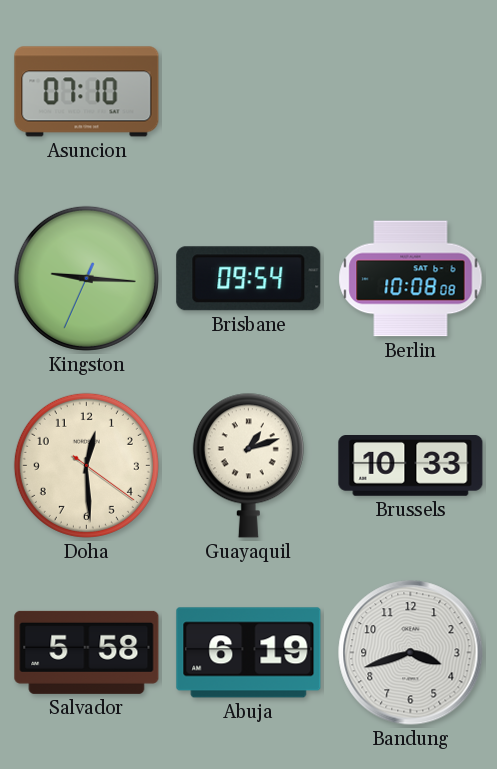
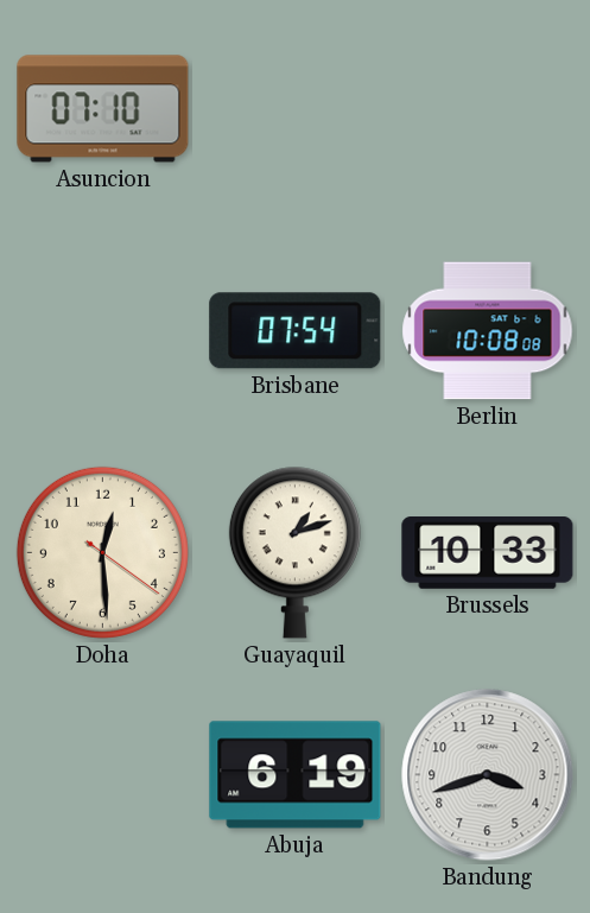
Kingston: 9:15 -> none (86, 278)
Brisbane: 09:54 -> 07:54 (296, 331)
Salvador: 5:58 -> none (87, 652)
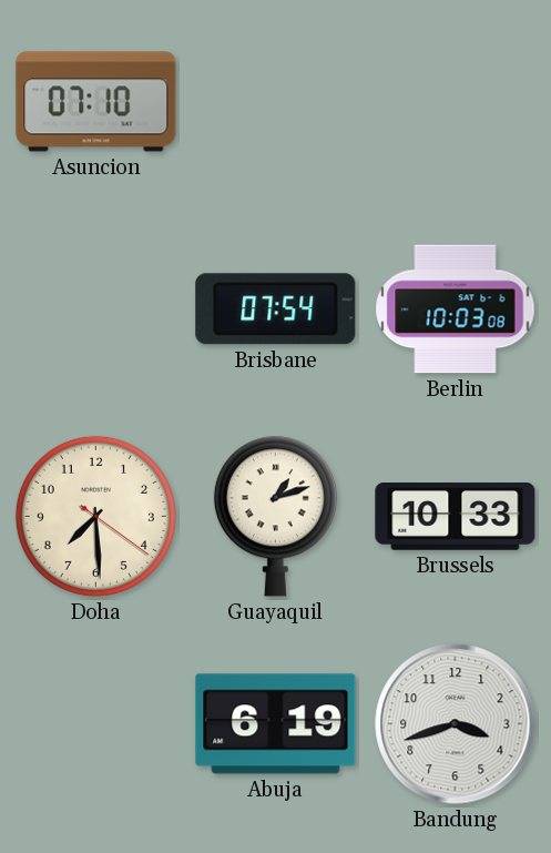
Berlin: 10:08 -> 10:03 (456, 309)
Doha: 12:29 -> 7:29 (95, 516)
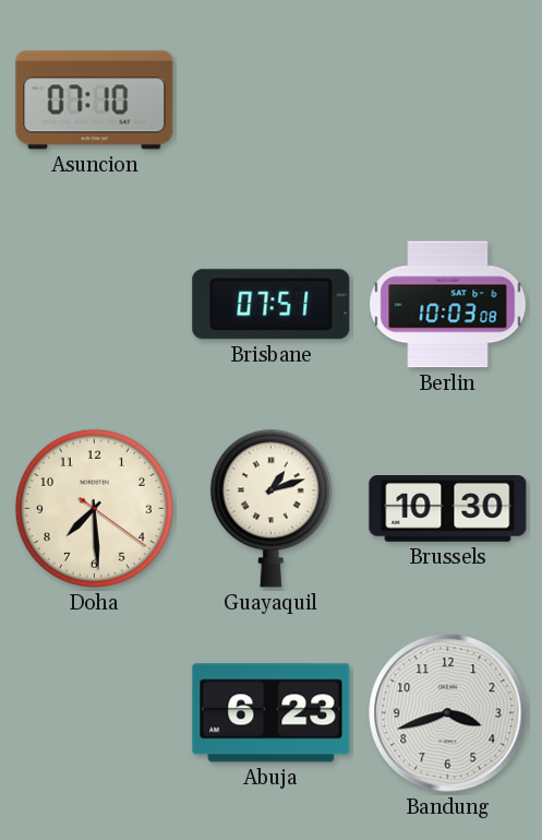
Brisbane: 07:54 -> 07:51 (272, 305)
Brussels: 10:33 -> 10:30 (448, 509)
Abuja: 6:19 -> 6:23 (272, 713)
